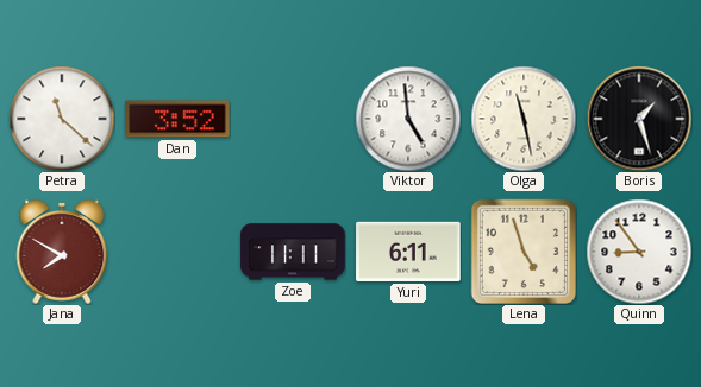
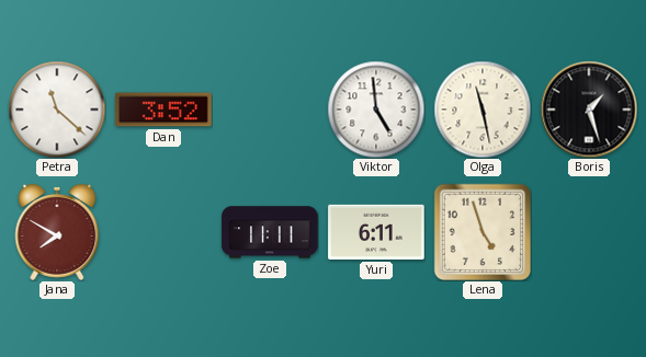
Quinn: 8:54 -> none (639, 252)
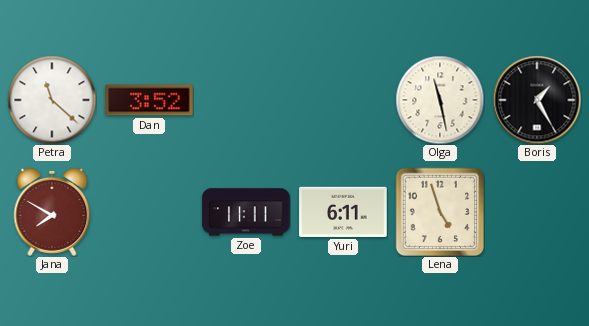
Viktor: 4:59 -> none (376, 110)
Boris: 1:27 -> 1:25 (537, 100)
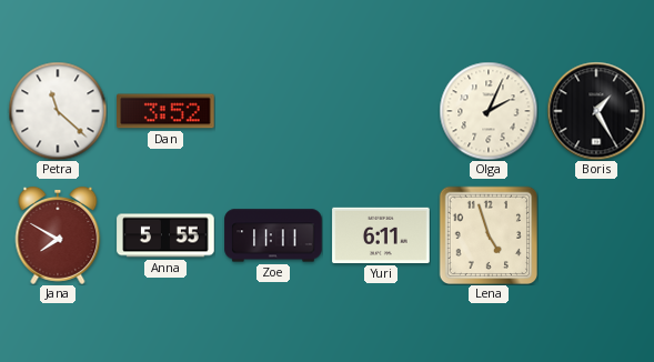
Olga: 11:28 -> 2:04 (489, 111)
Anna: none -> 5:55 (165, 235)
